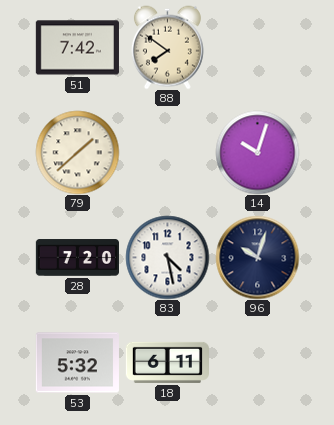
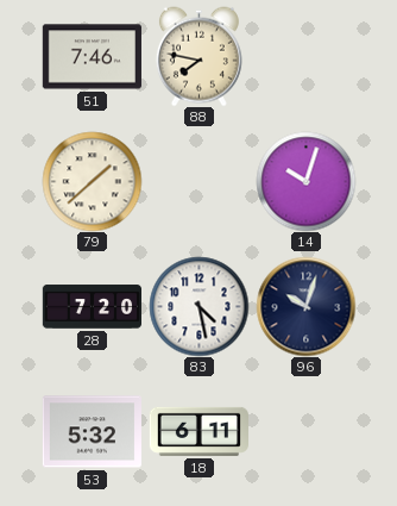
51: 7:42 -> 7:46 (92, 57)
88: 7:51 -> 7:47 (198, 56)
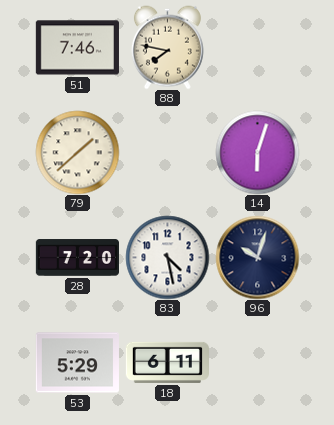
14: 10:03 -> 6:03 (257, 152)
53: 5:32 -> 5:29 (77, 363)
